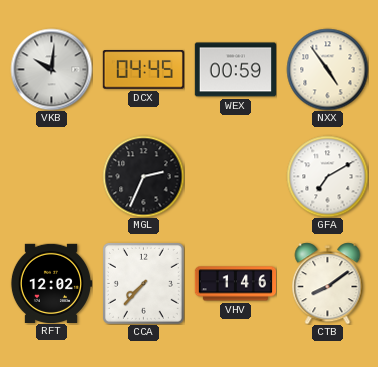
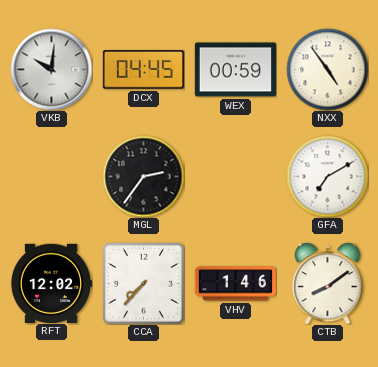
MGL: 2:34 -> 2:36 (143, 176)
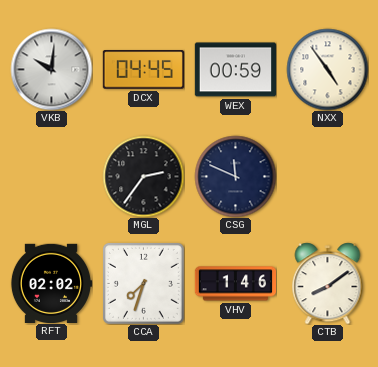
CSG: none -> 11:49 (235, 176)
GFA: 7:10 -> none (327, 176)
RFT: 12:02 -> 02:02 (51, 283)
CCA: 7:37 -> 7:33 (143, 283)
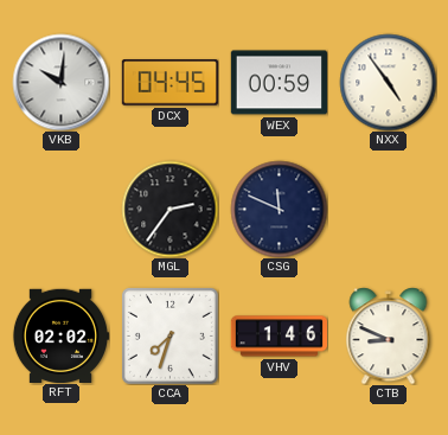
CTB: 8:09 -> 8:49 (389, 335)
